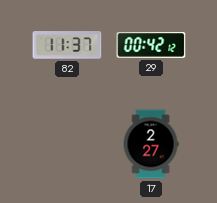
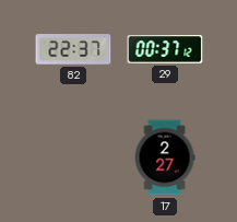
82: 11:37 -> 22:37 (73, 49)
29: 00:42 -> 00:37 (165, 49)
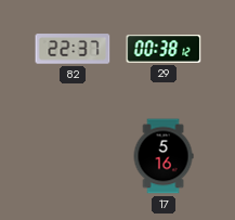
29: 00:37 -> 00:38 (164, 49)
17: 2:27 -> 5:16 (164, 156)
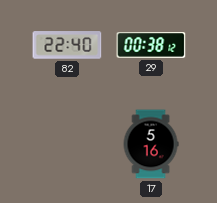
82: 22:37 -> 22:40 (67, 45)
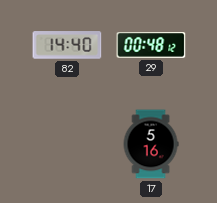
82: 22:40 -> 14:40 (67, 45)
29: 00:38 -> 00:48 (151, 45)
